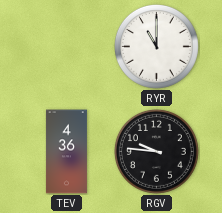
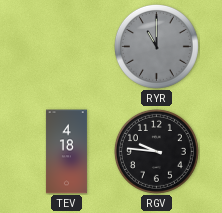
RYR dial: white -> grey (156, 46)
TEV: 4:36 -> 4:18 (66, 152)
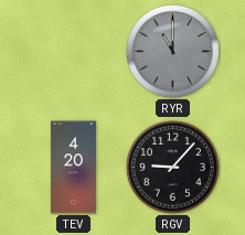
TEV: 4:18 -> 4:20 (73, 168)
RGV: 9:46 -> 9:07 (172, 167)
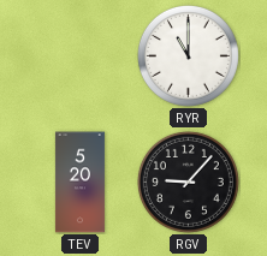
RYR dial: grey -> white (188, 55)
TEV: 4:20 -> 5:20 (79, 183)
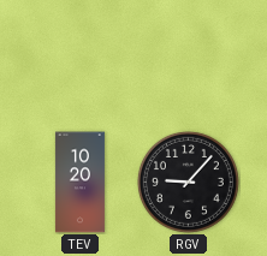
RYR: 11:00 -> none (188, 55)
TEV: 5:20 -> 10:20 (79, 183)
